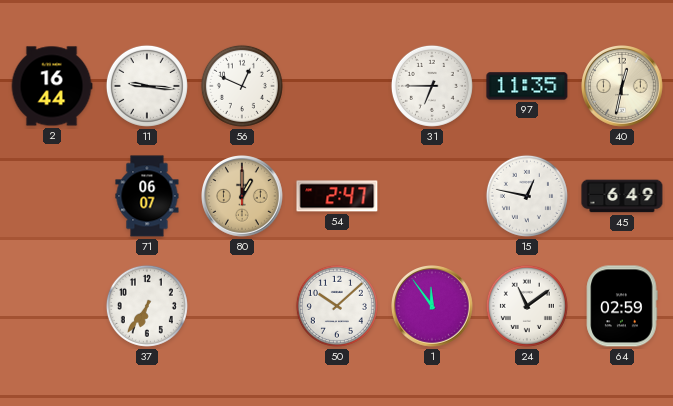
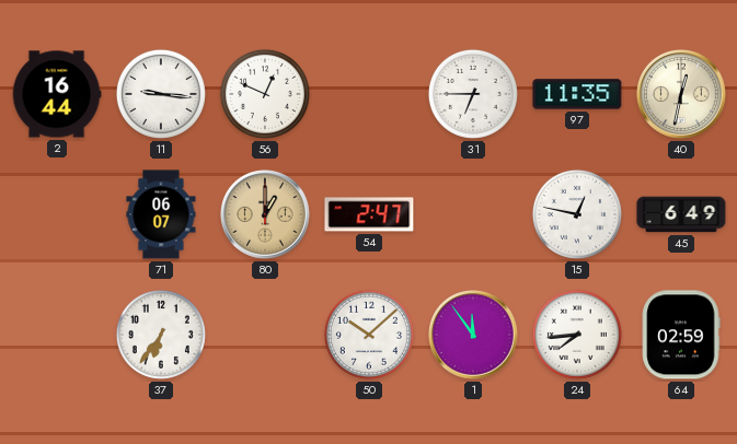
24: 11:09 -> 7:44 (577, 335)
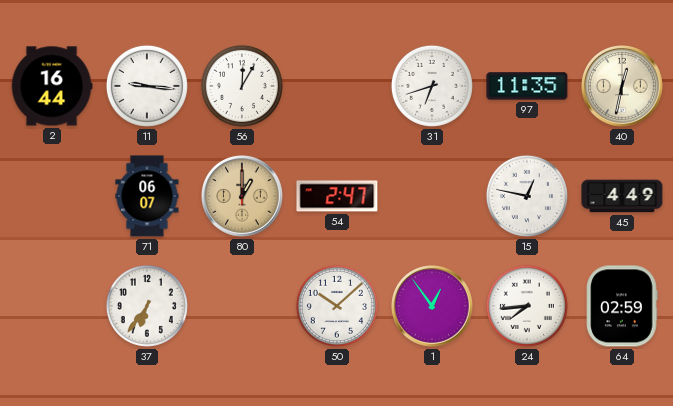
56: 12:49 -> 12:05 (242, 86)
31: 6:45 -> 6:42 (432, 86)
45: 6:49 -> 4:49 (622, 196)
1: 11:54 -> 12:54 (433, 307)
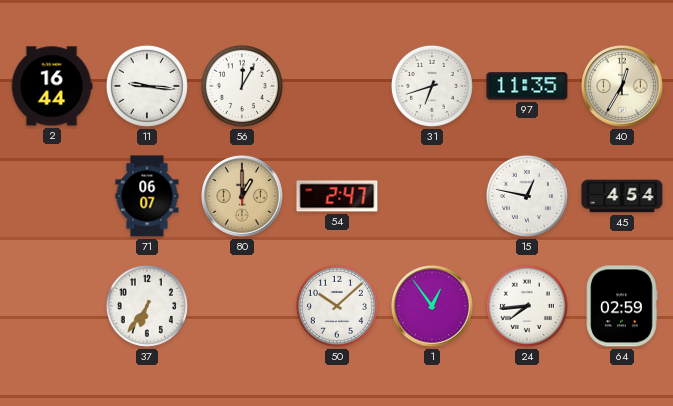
40: 12:32 -> 12:35 (623, 87)
45: 4:49 -> 4:54 (622, 196)
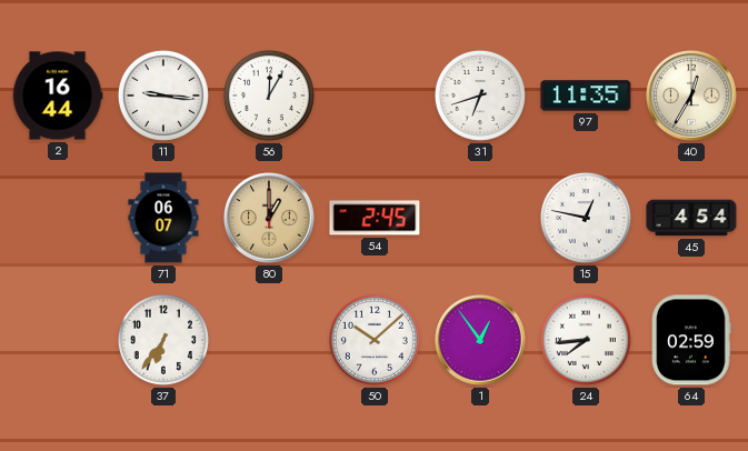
54: 2:47 -> 2:45 (375, 218)
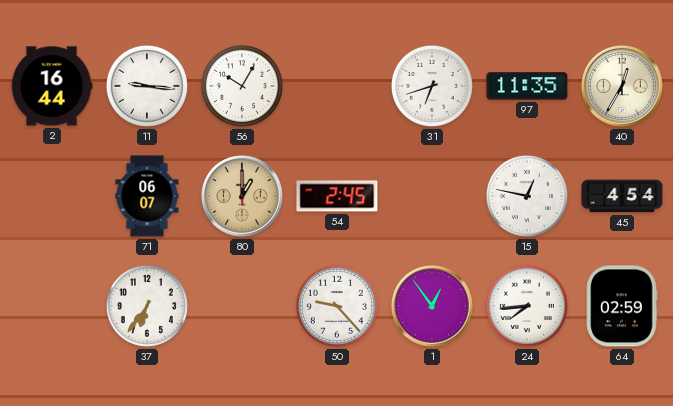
56: 12:05 -> 10:05 (242, 86)
50: 10:08 -> 9:23 (337, 306)
